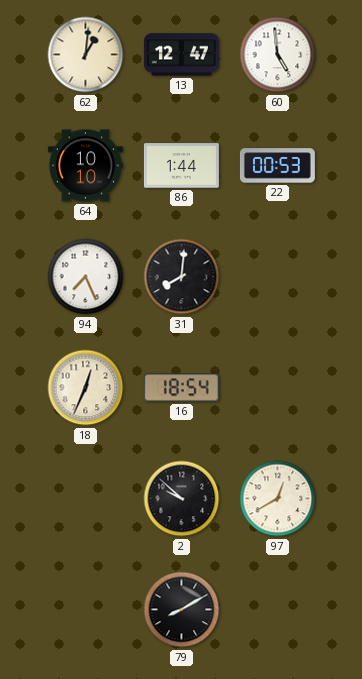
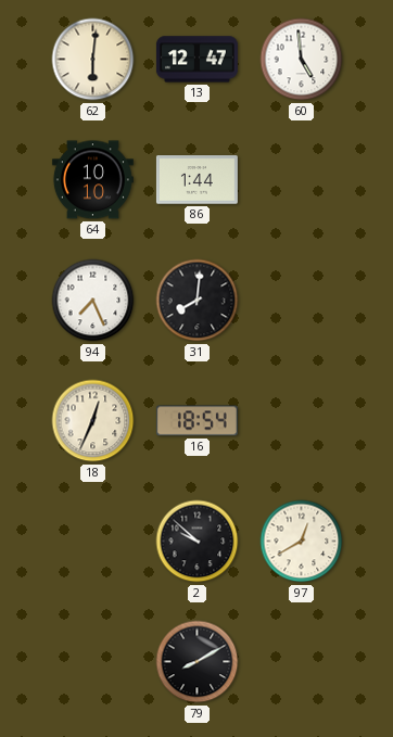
62: 1:01 -> 6:01 (93, 60)
22: 00:53 -> none (277, 166)
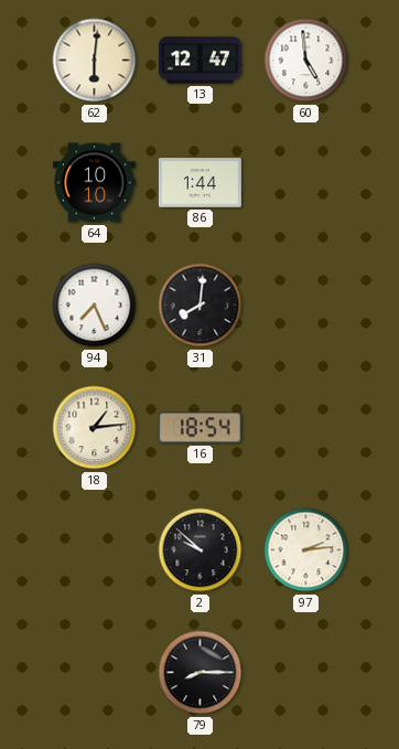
18: 12:34 -> 1:14 (95, 428)
97: 12:40 -> 2:14 (306, 550)
79: 8:10 -> 8:15 (201, 673)
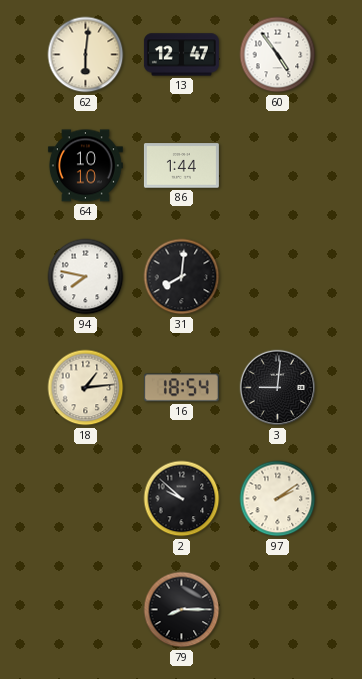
60: 4:59 -> 4:54 (278, 55)
94: 7:26 -> 7:47 (86, 277)
3: none -> 9:01 (278, 388)
97: 2:14 -> 2:09 (278, 499)
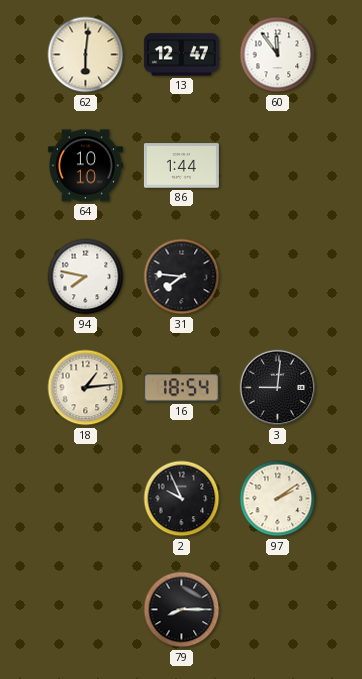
60: 4:54 -> 11:54 (278, 55)
31: 8:01 -> 7:46 (182, 277)
2: 9:52 -> 9:56 (182, 499)
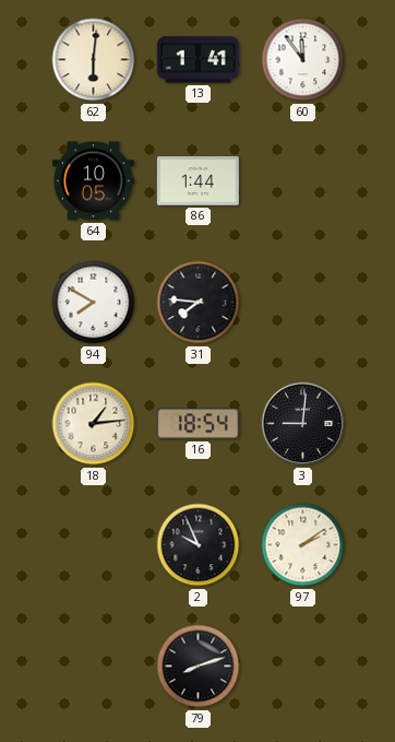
13: 12:47 -> 1:41 (197, 60)
64: 10:10 -> 10:05 (93, 181)
94: 7:47 -> 7:50 (94, 303)
79: 8:15 -> 8:12 (199, 667)
